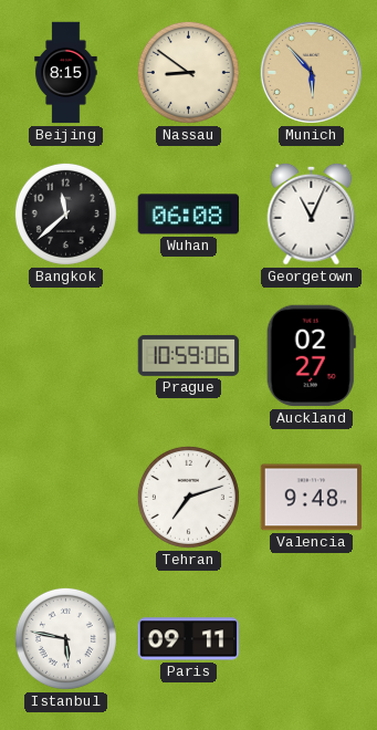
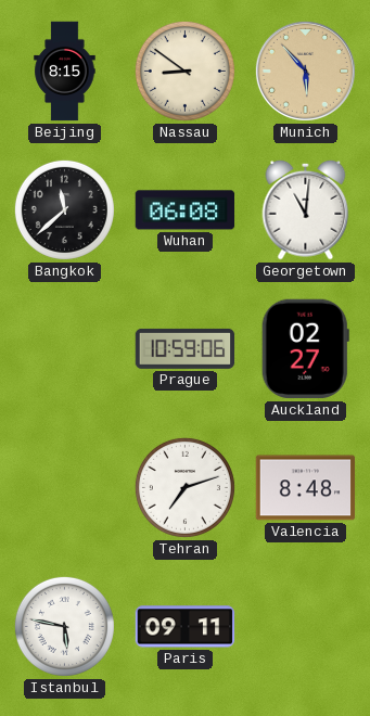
Georgetown: 11:04 -> 11:01 (306, 209)
Valencia: 9:48 -> 8:48 (306, 488)
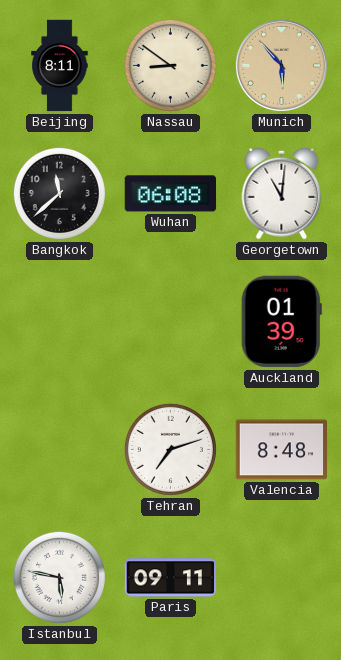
Beijing: 8:15 -> 8:11 (60, 66)
Prague: 10:59 -> none (186, 348)
Auckland: 02:27 -> 01:39 (281, 322)
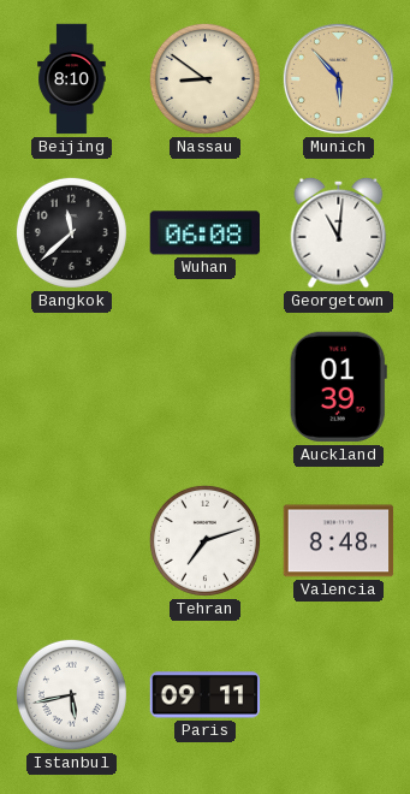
Beijing: 8:11 -> 8:10 (72, 79)
Istanbul: 5:47 -> 5:43 (71, 694)
